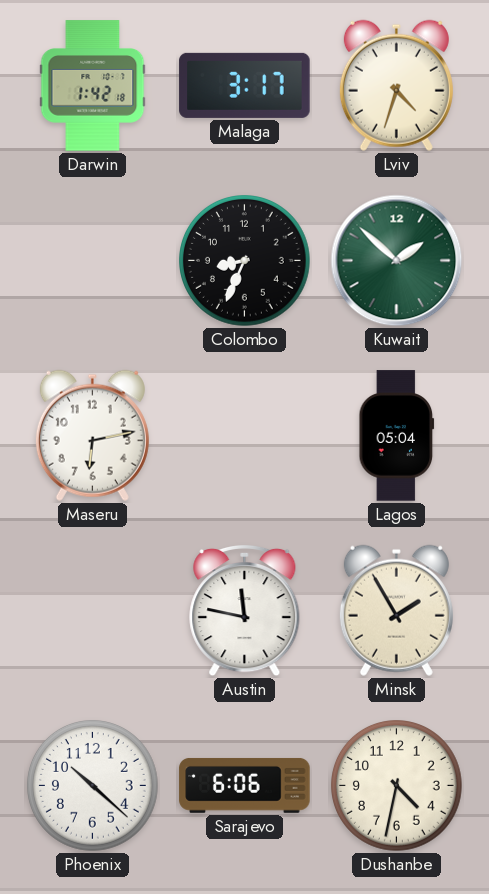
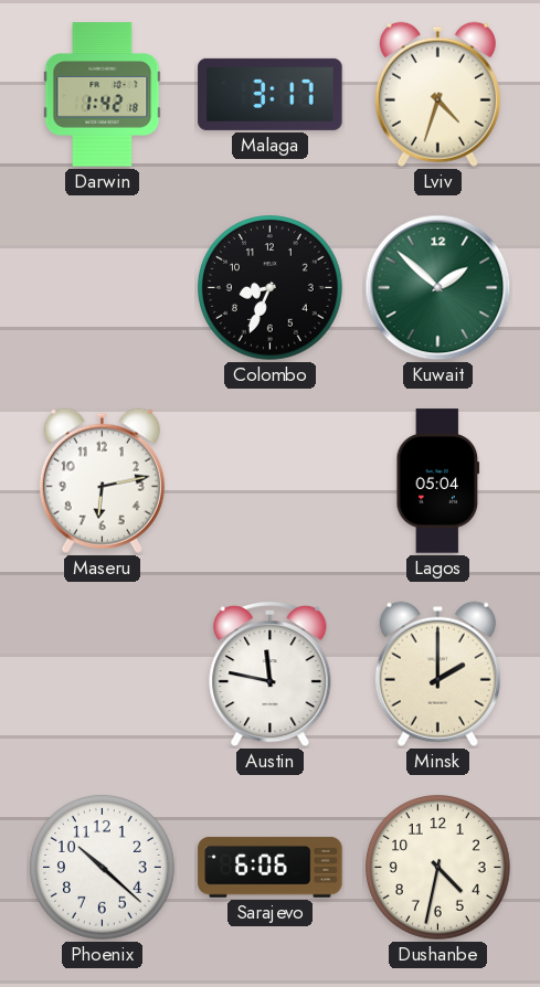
Minsk: 1:55 -> 2:00 (437, 673)
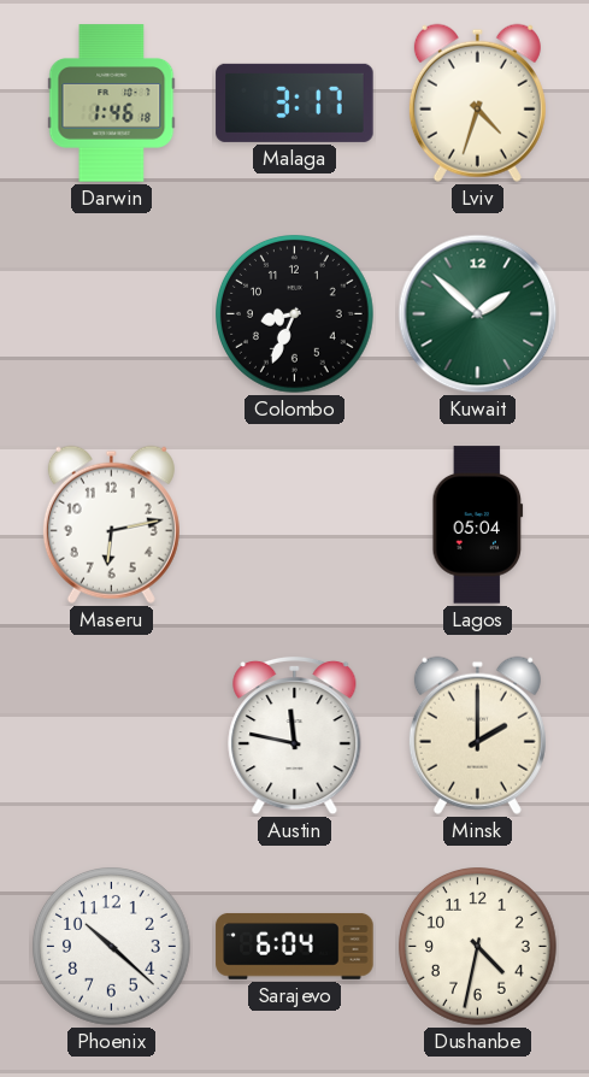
Darwin: 1:42 -> 1:46 (112, 104)
Sarajevo: 6:06 -> 6:04 (295, 946)
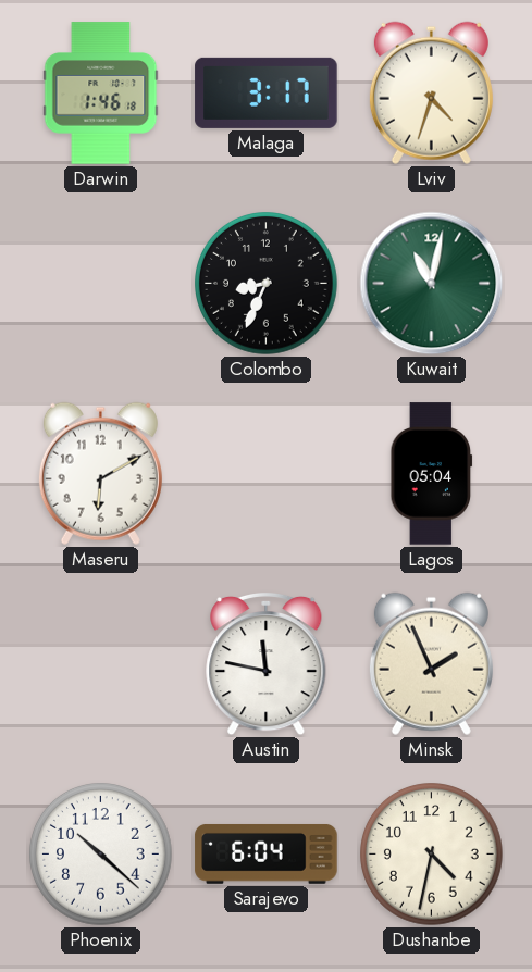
Kuwait: 1:52 -> 11:02 (432, 284)
Maseru: 6:13 -> 6:10 (100, 473)
Minsk: 2:00 -> 1:56 (431, 663)
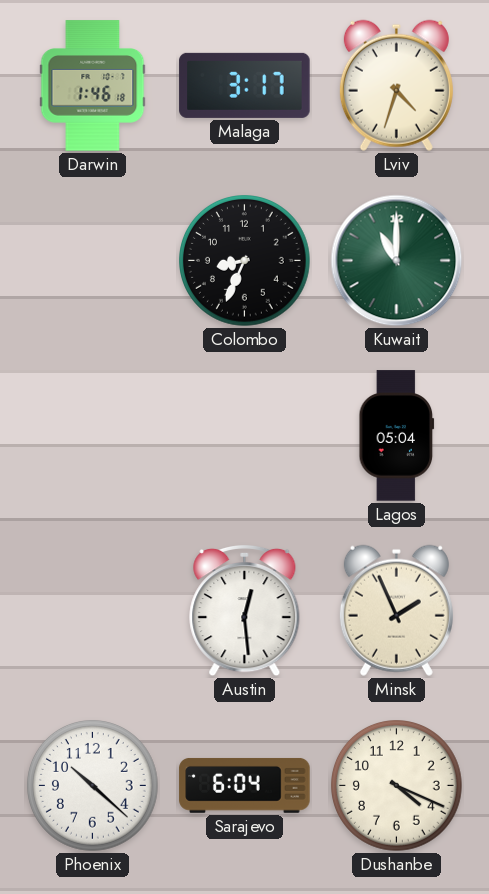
Kuwait: 11:02 -> 11:00 (397, 261)
Maseru: 6:10 -> none (100, 473)
Austin: 11:47 -> 12:29 (245, 611)
Dushanbe: 4:32 -> 4:19 (397, 786)
